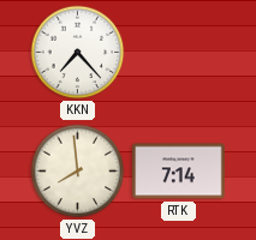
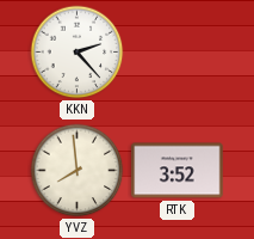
KKN: 7:23 -> 2:23 (78, 53)
RTK: 7:14 -> 3:52 (178, 171)
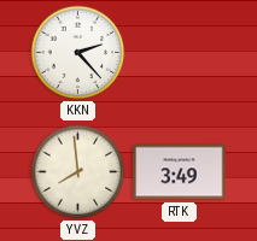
RTK: 3:52 -> 3:49 (180, 172)
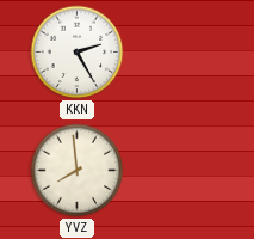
KKN: 2:23 -> 2:25 (78, 53)
RTK: 3:49 -> none (180, 172)
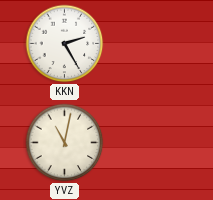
YVZ: 7:59 -> 11:02 (65, 143)
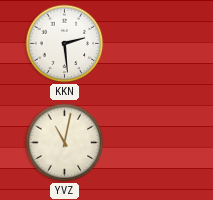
KKN: 2:25 -> 2:29 (65, 44)
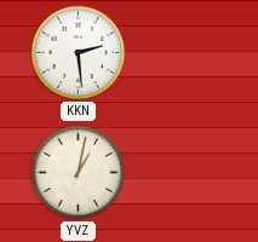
YVZ: 11:02 -> 1:02 (79, 173)
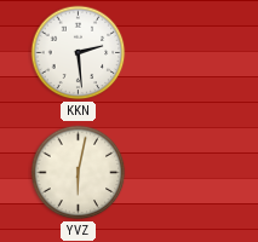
YVZ: 1:02 -> 6:02 (79, 173)
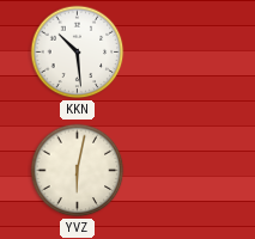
KKN: 2:29 -> 10:29 (78, 53)
